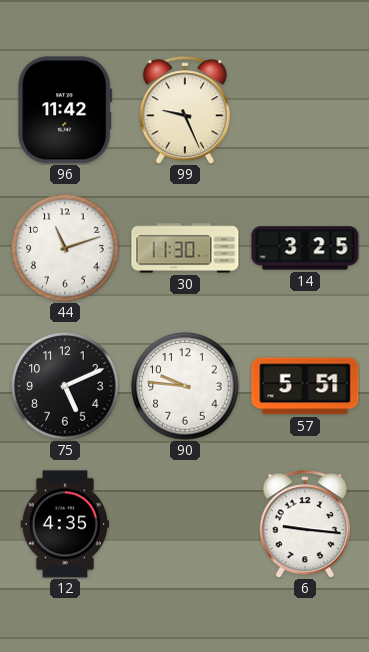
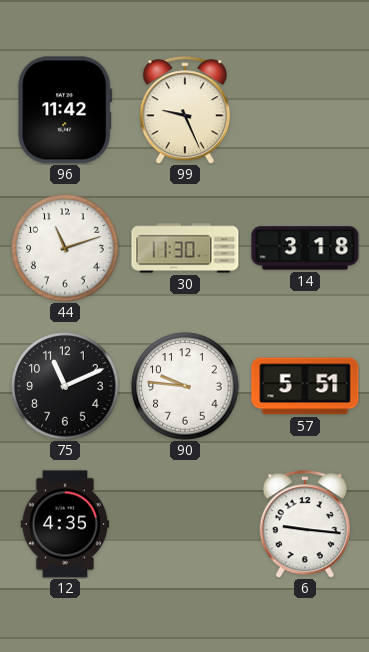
14: 3:25 -> 3:18 (305, 248)
75: 5:11 -> 11:11 (65, 386)
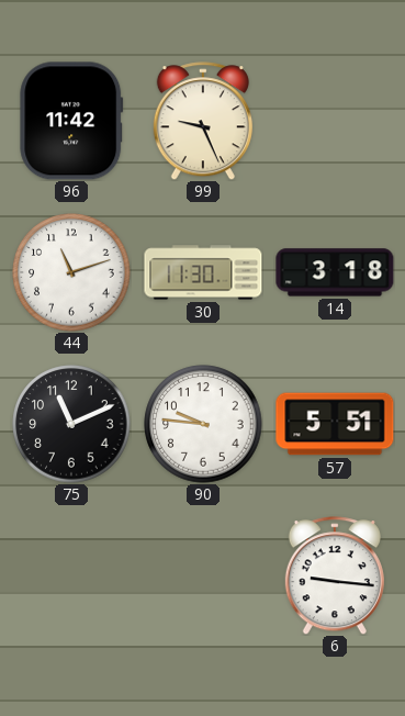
12: 4:35 -> none (65, 524)
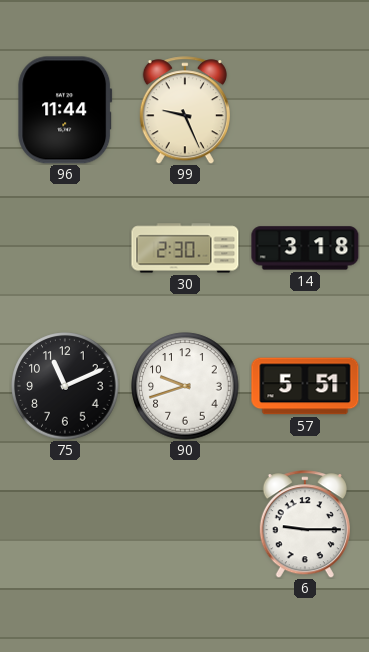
96: 11:42 -> 11:44 (65, 110)
44: 11:12 -> none (71, 272)
30: 11:30 -> 2:30 (185, 248)
90: 9:46 -> 9:42 (185, 386)
6: 9:16 -> 9:15 (305, 524)
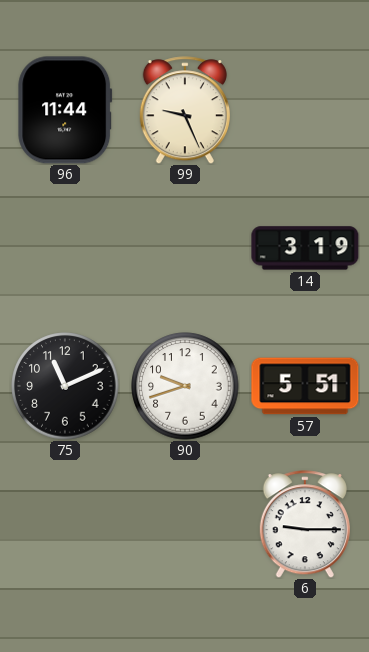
30: 2:30 -> none (185, 248)
14: 3:18 -> 3:19 (305, 248)
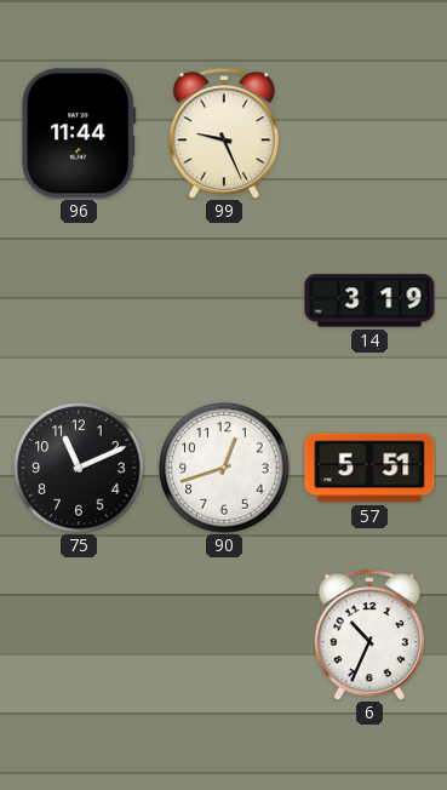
90: 9:42 -> 12:42 (224, 468)
6: 9:15 -> 10:34 (369, 635)
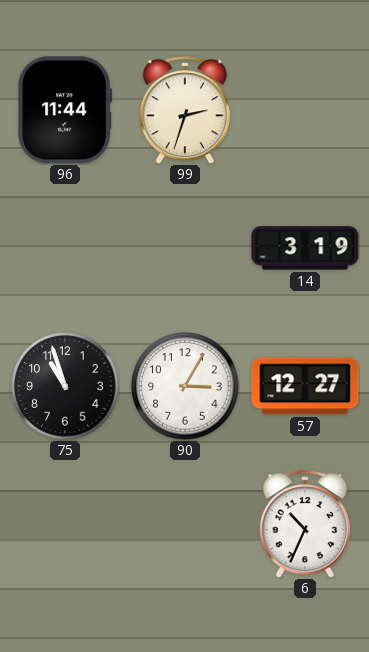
99: 9:26 -> 2:33 (185, 110)
75: 11:11 -> 10:57 (65, 386)
90: 12:42 -> 3:05 (185, 386)
57: 5:51 -> 12:27 (305, 386)
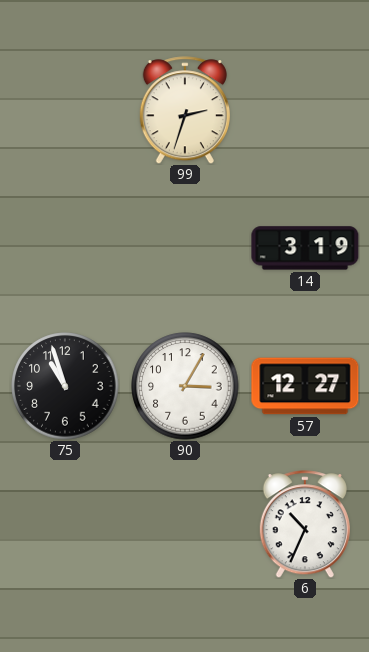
96: 11:44 -> none (65, 110)
